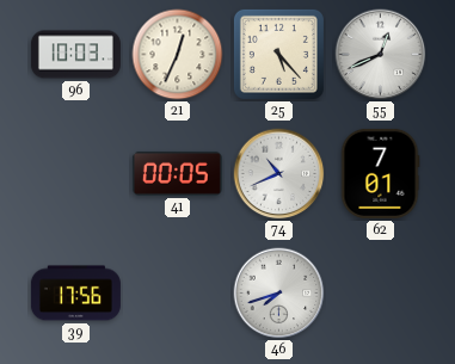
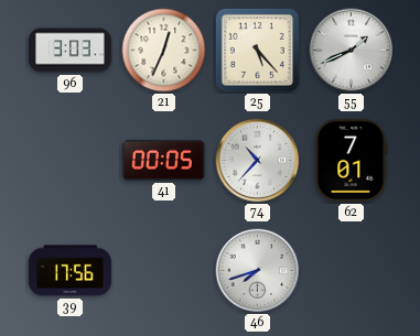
96: 10:03 -> 3:03 (69, 51)
55: 12:41 -> 1:41 (352, 51)
74: 10:41 -> 10:37 (258, 161)
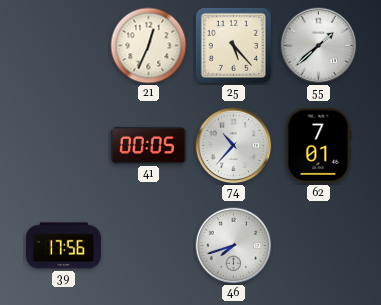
96: 3:03 -> none (69, 51)
55: 1:41 -> 1:38 (319, 46)
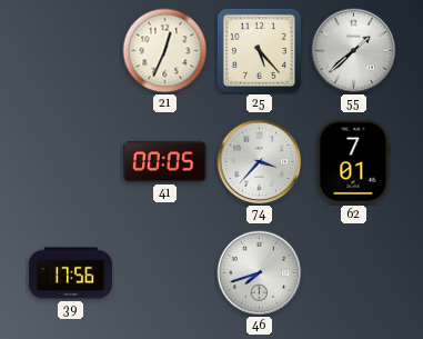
74: 10:37 -> 3:37 (260, 162)
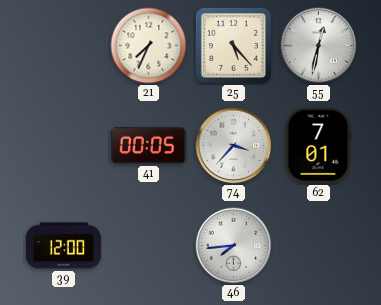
21: 12:34 -> 7:34 (149, 46)
55: 1:38 -> 12:32 (319, 46)
39: 17:56 -> 12:00 (63, 246)
46: 7:42 -> 7:44 (234, 246)
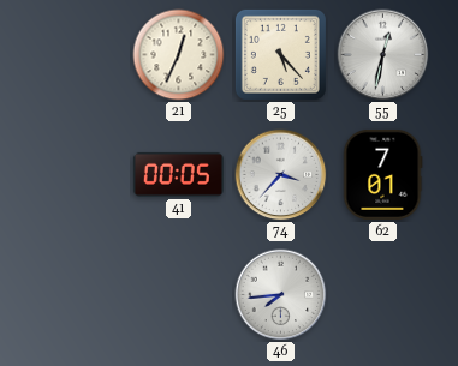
21: 7:34 -> 12:34 (179, 55)
39: 12:00 -> none (63, 246)
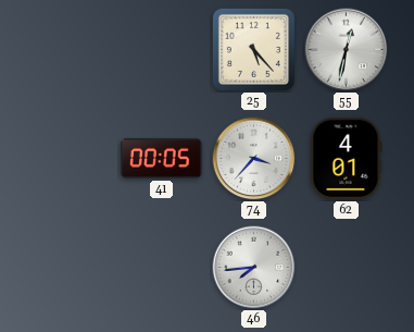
21: 12:34 -> none (179, 55)
62: 7:01 -> 4:01 (346, 158)
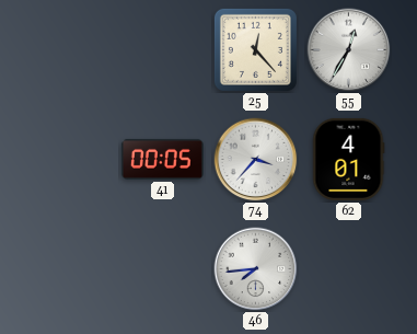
25: 5:23 -> 12:23 (255, 49)
55: 12:32 -> 12:35 (349, 50)
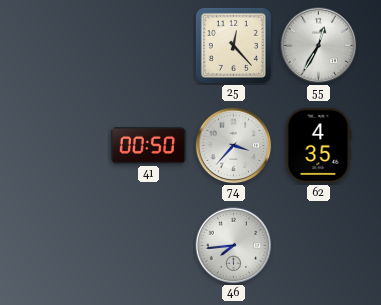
41: 00:05 -> 00:50 (148, 145)
62: 4:01 -> 4:35 (318, 145)
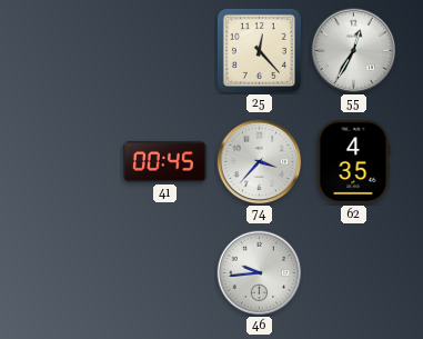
41: 00:50 -> 00:45 (164, 161)
46: 7:44 -> 9:44 (260, 273)
